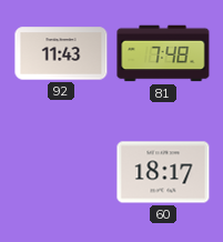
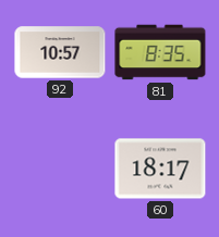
92: 11:43 -> 10:57 (60, 52)
81: 7:48 -> 8:35 (160, 52)
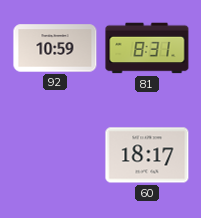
92: 10:57 -> 10:59 (55, 48)
81: 8:35 -> 8:31 (147, 48)
